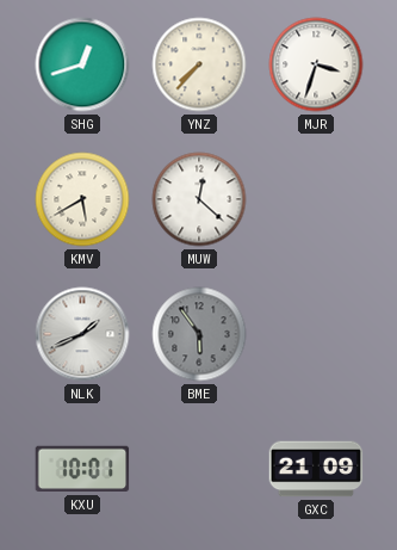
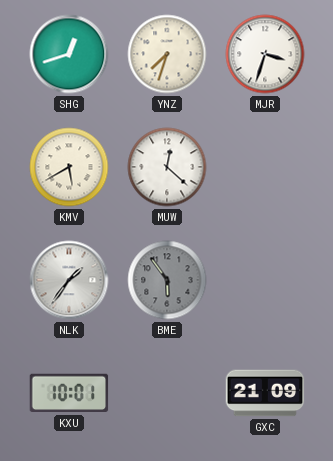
YNZ: 7:37 -> 7:33 (167, 54)
NLK: 1:41 -> 1:36 (69, 280)
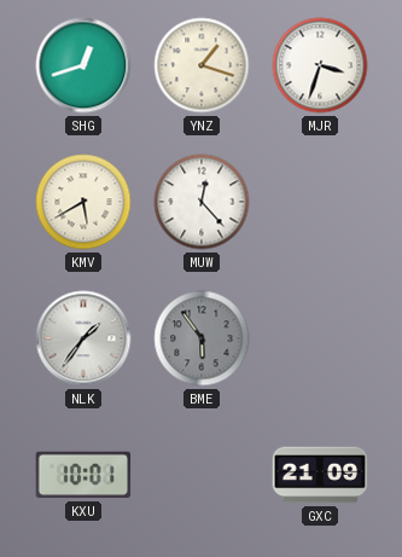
YNZ: 7:33 -> 1:18 (202, 65)
MUW: 12:22 -> 12:23 (202, 202)
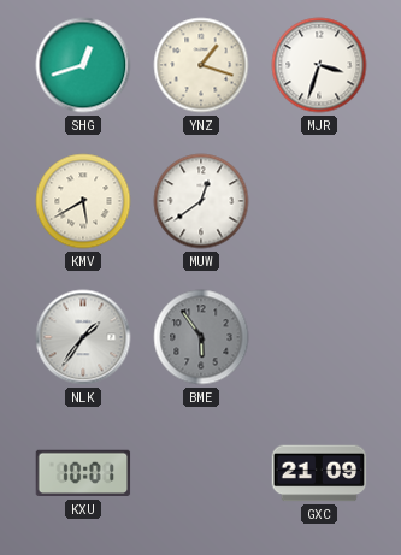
MUW: 12:23 -> 12:39 (201, 201)
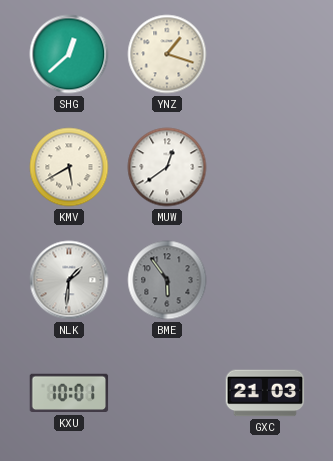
SHG: 12:42 -> 12:38 (69, 54)
MJR: 3:33 -> none (319, 65)
NLK: 1:36 -> 1:31 (69, 280)
GXC: 21:09 -> 21:03 (265, 393)
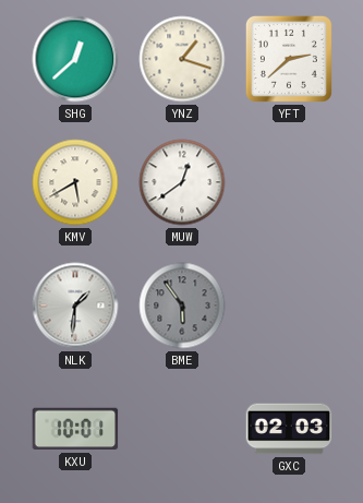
YFT: none -> 2:38 (289, 59)
GXC: 21:03 -> 02:03 (289, 429)
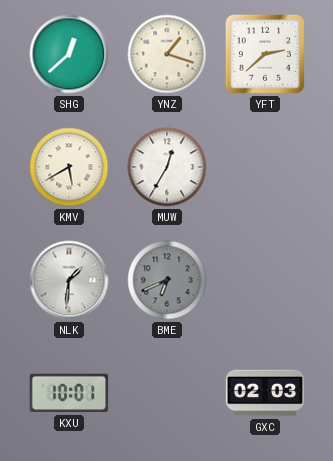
MUW: 12:39 -> 12:35 (167, 167)
BME: 5:54 -> 6:41 (167, 280)
